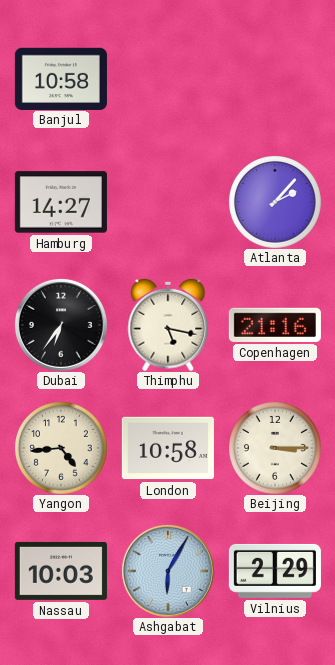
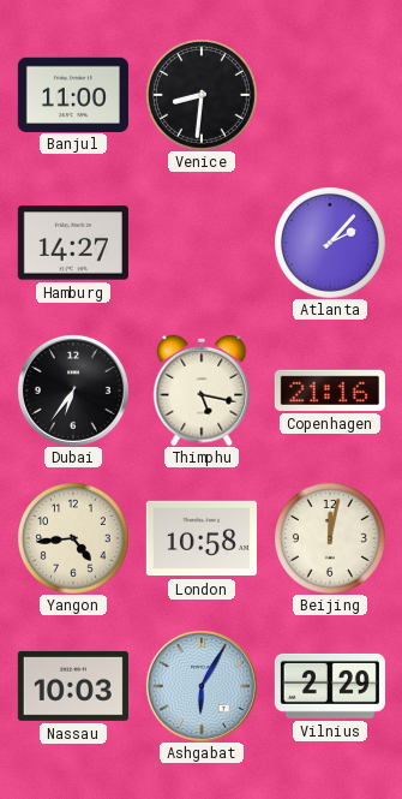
Banjul: 10:58 -> 11:00 (73, 94)
Venice: none -> 8:31 (202, 95)
Beijing: 3:15 -> 12:02 (330, 538)
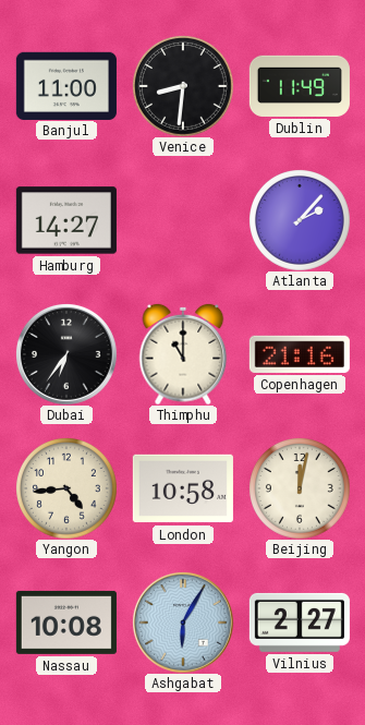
Dublin: none -> 11:49 (300, 86)
Thimphu: 5:17 -> 11:00 (183, 354)
Nassau: 10:03 -> 10:08 (66, 623)
Vilnius: 2:29 -> 2:27 (300, 623)
